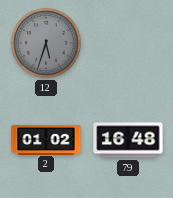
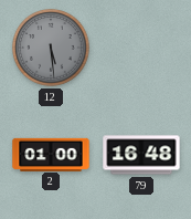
12: 5:33 -> 5:29 (51, 48)
2: 01:02 -> 01:00 (51, 154)
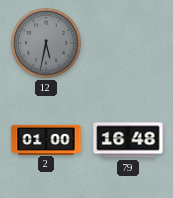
12: 5:29 -> 5:32 (46, 43)
